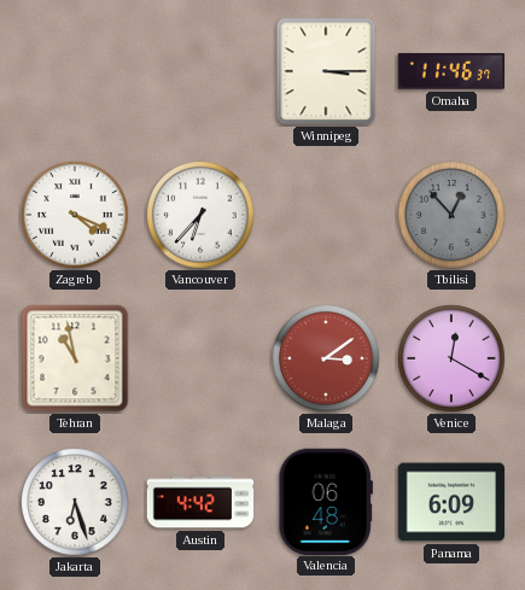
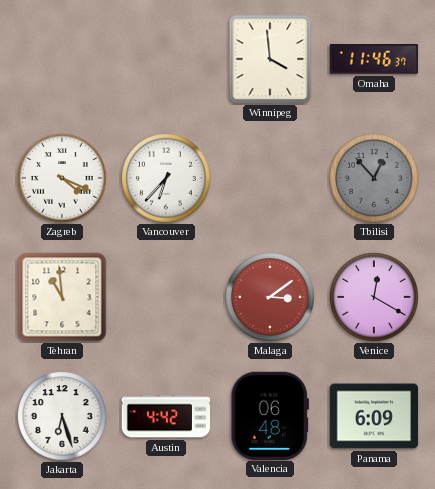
Winnipeg: 3:15 -> 3:59 (270, 59)
Tehran: 10:58 -> 10:59 (62, 297)
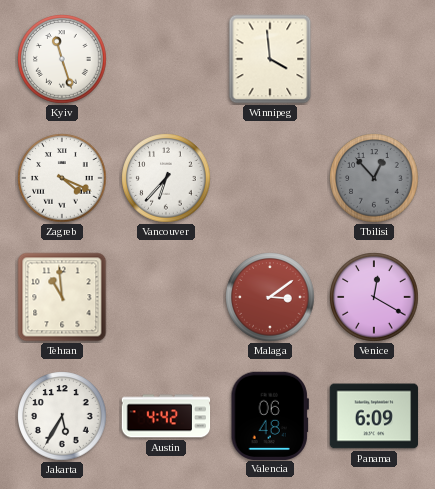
Kyiv: none -> 11:27 (62, 59)
Omaha: 11:46 -> none (373, 59)
Jakarta: 6:27 -> 5:35 (62, 416)
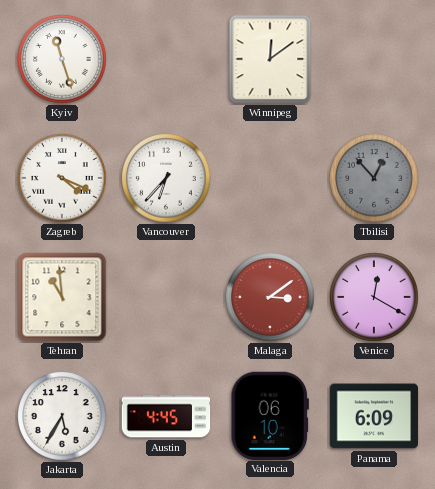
Winnipeg: 3:59 -> 12:09 (270, 59)
Austin: 4:42 -> 4:45 (166, 416)
Valencia: 06:48 -> 06:10 (270, 415)
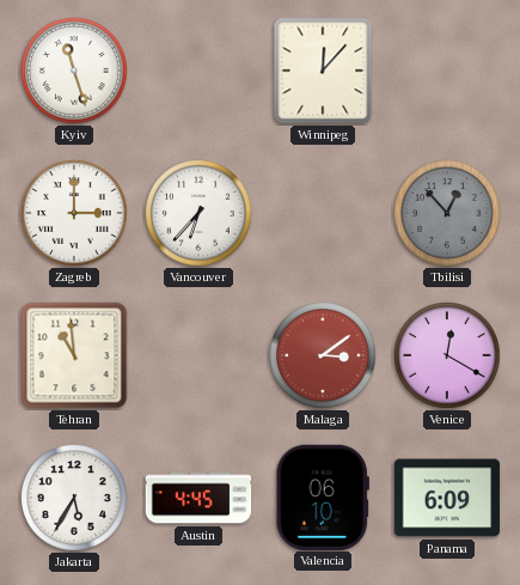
Winnipeg: 12:09 -> 12:07 (323, 71)
Zagreb: 4:19 -> 3:00 (74, 213)
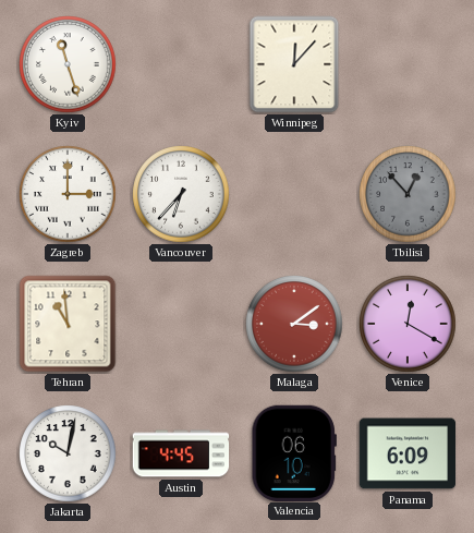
Jakarta: 5:35 -> 10:02 (68, 453)
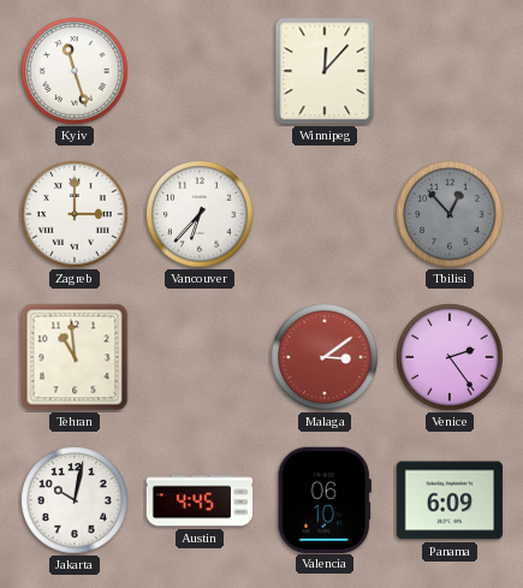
Venice: 12:20 -> 2:24 (450, 357)
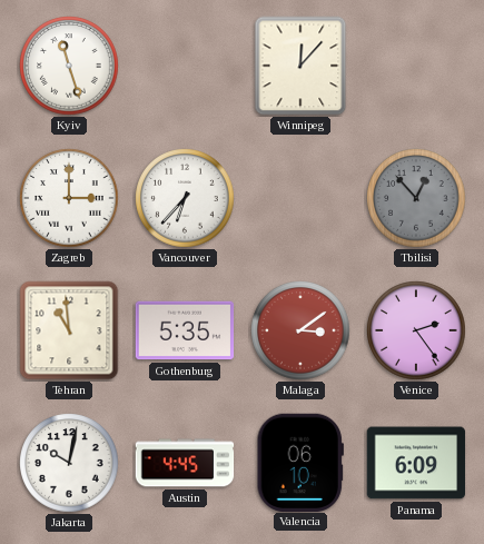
Gothenburg: none -> 5:35 (185, 330)
